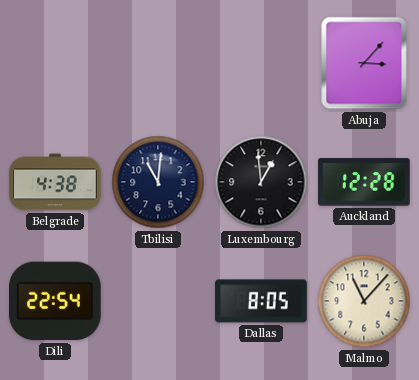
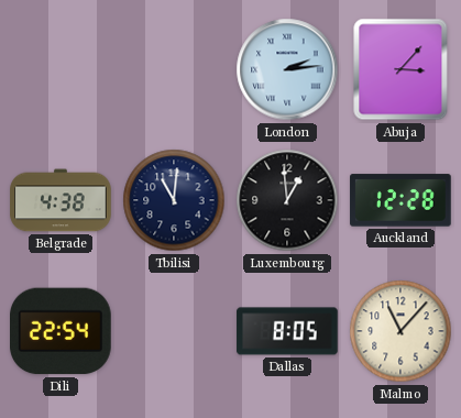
London: none -> 2:14 (287, 69)
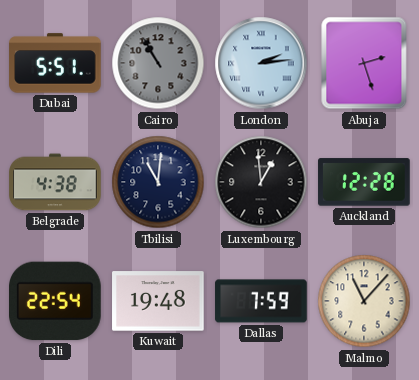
Dubai: none -> 5:51 (55, 63)
Cairo: none -> 10:55 (158, 63)
Abuja: 3:07 -> 2:27 (364, 63)
Kuwait: none -> 19:48 (158, 301)
Dallas: 8:05 -> 7:59 (261, 301)
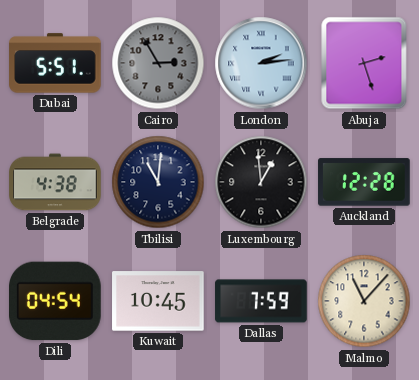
Cairo: 10:55 -> 2:55 (158, 63)
Dili: 22:54 -> 04:54 (56, 301)
Kuwait: 19:48 -> 10:45 (158, 301)
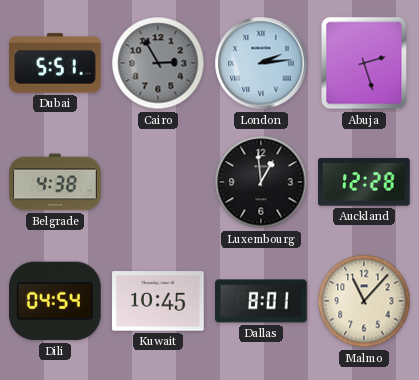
Tbilisi: 11:01 -> none (158, 182)
Dallas: 7:59 -> 8:01 (261, 301)
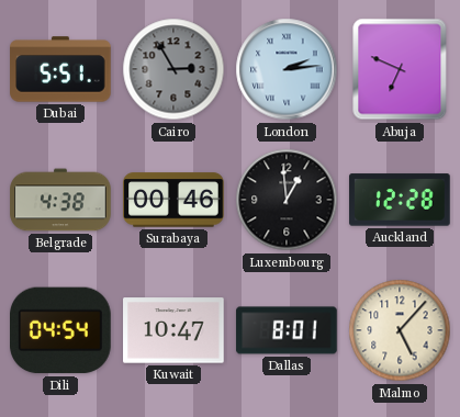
Abuja: 2:27 -> 6:49 (400, 69)
Surabaya: none -> 00:46 (173, 200)
Kuwait: 10:45 -> 10:47 (173, 330)
Malmo: 11:07 -> 5:07 (400, 330)
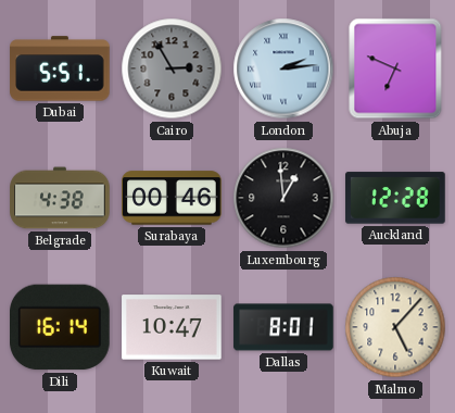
Dili: 04:54 -> 16:14 (61, 327)
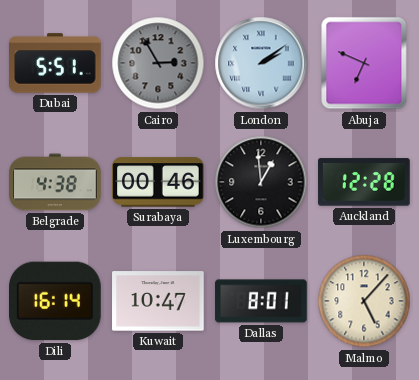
London: 2:14 -> 2:09 (261, 63)
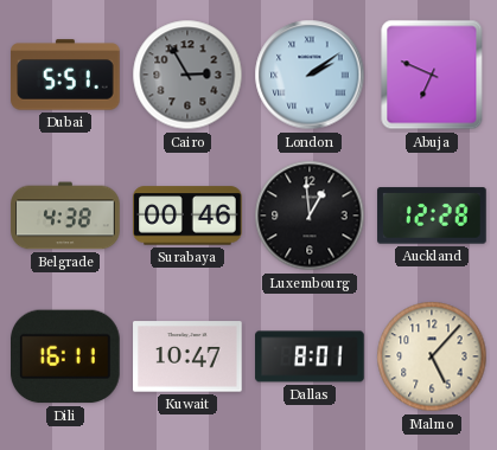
Dili: 16:14 -> 16:11 (66, 356)
